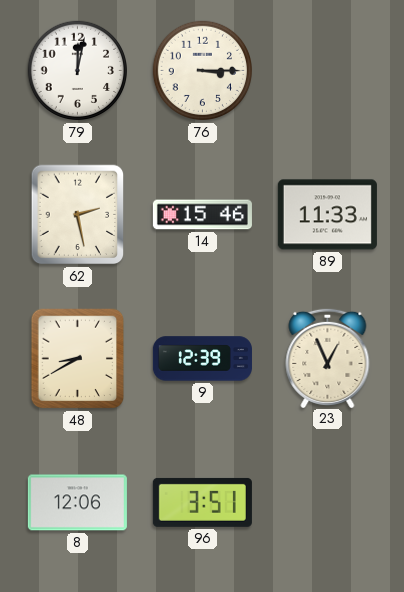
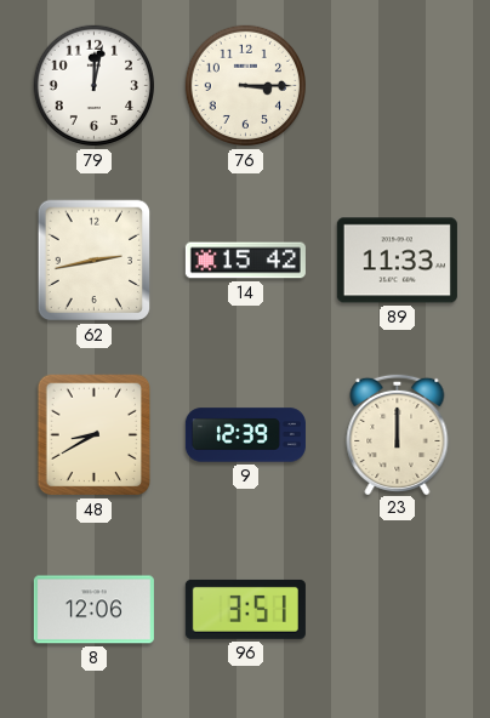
62: 2:28 -> 2:43 (95, 261)
14: 15:46 -> 15:42 (245, 261)
23: 12:56 -> 12:00 (398, 433)
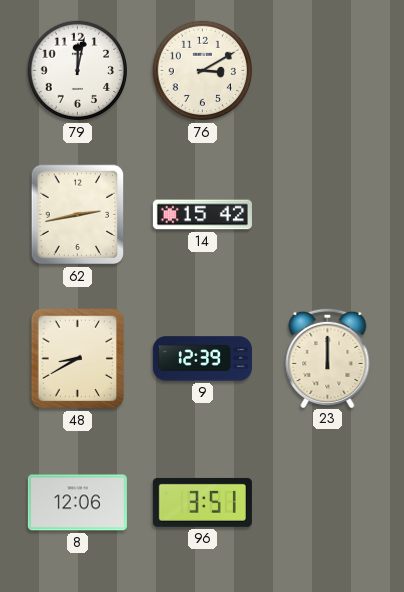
76: 3:15 -> 3:10 (203, 71)
89: 11:33 -> none (397, 261)
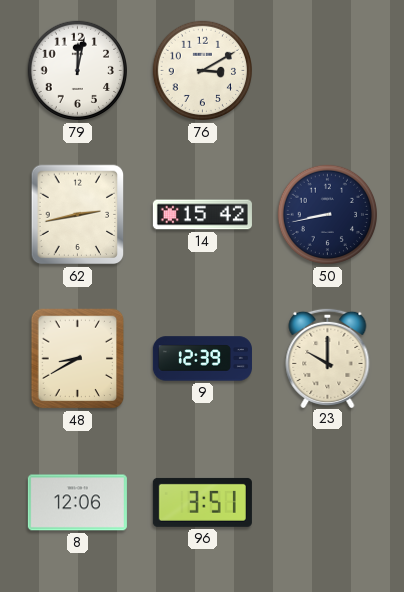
50: none -> 8:43 (328, 215)
23: 12:00 -> 10:00 (328, 357)
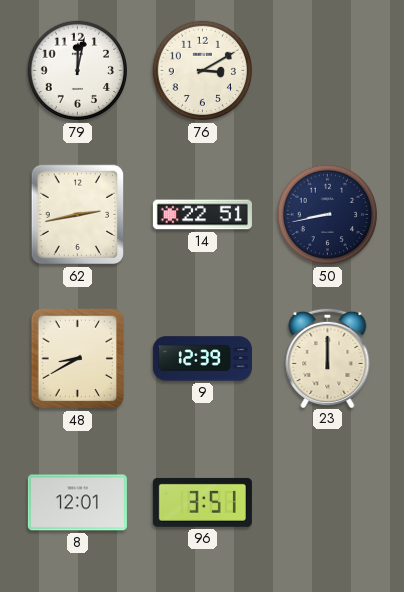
14: 15:42 -> 22:51 (202, 215)
23: 10:00 -> 12:00 (328, 357)
8: 12:06 -> 12:01 (77, 503)
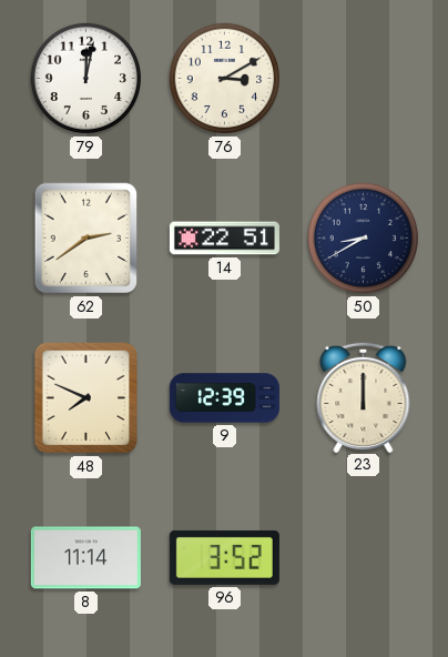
62: 2:43 -> 2:39 (86, 239)
50: 8:43 -> 8:40 (364, 239)
48: 8:40 -> 7:49 (86, 398)
8: 12:01 -> 11:14 (85, 558)
96: 3:51 -> 3:52 (224, 557)
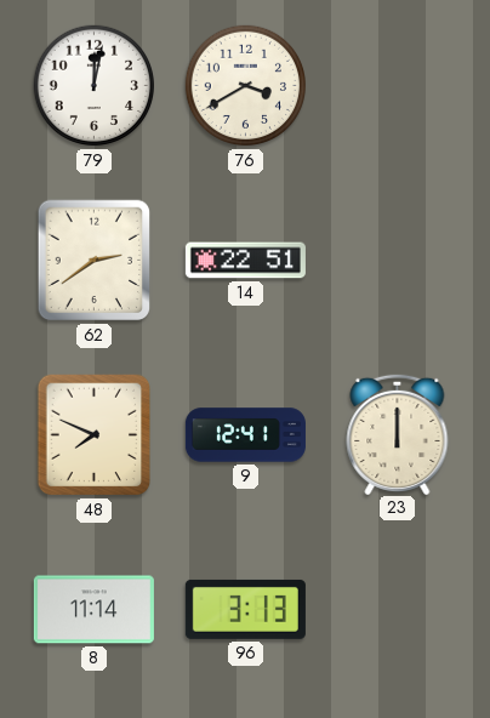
76: 3:10 -> 3:40 (246, 86)
50: 8:40 -> none (364, 239)
9: 12:39 -> 12:41 (245, 435)
96: 3:52 -> 3:13 (245, 609)
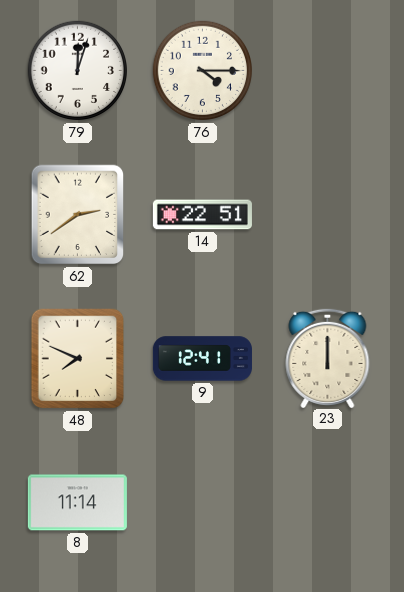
79: 12:02 -> 12:03 (78, 71)
76: 3:40 -> 4:15 (203, 71)
96: 3:13 -> none (245, 609)
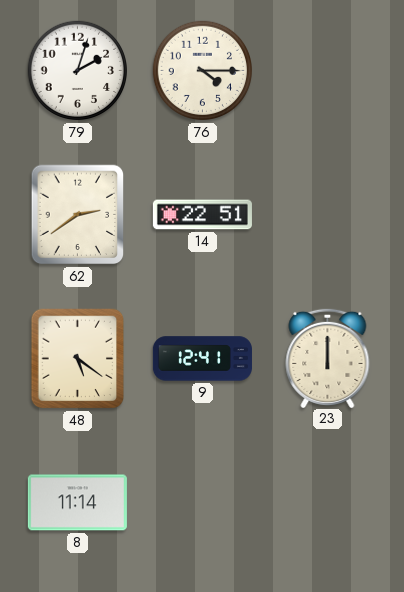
79: 12:03 -> 2:03 (78, 71)
48: 7:49 -> 5:21 (78, 359)
